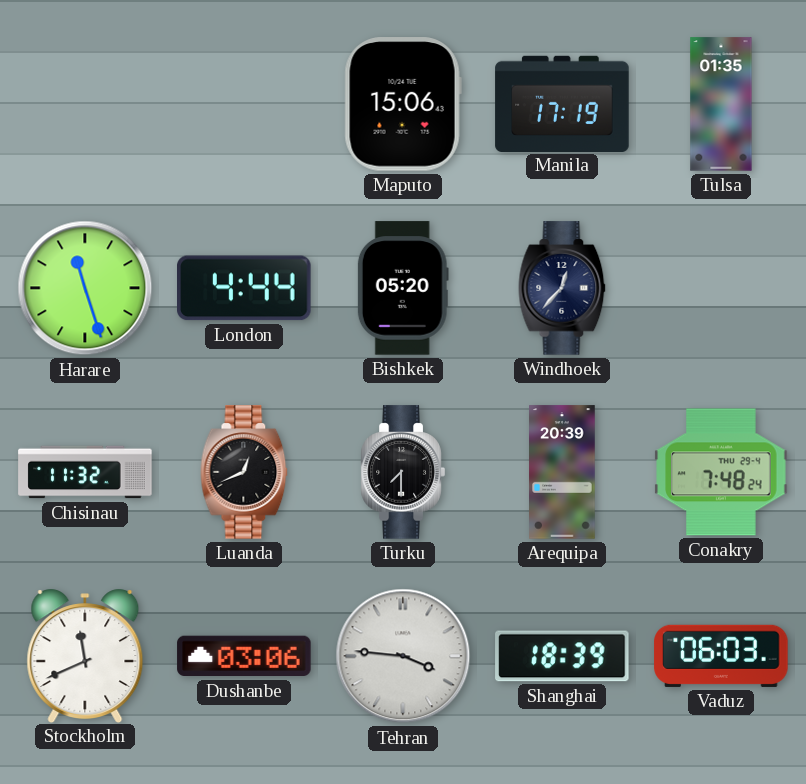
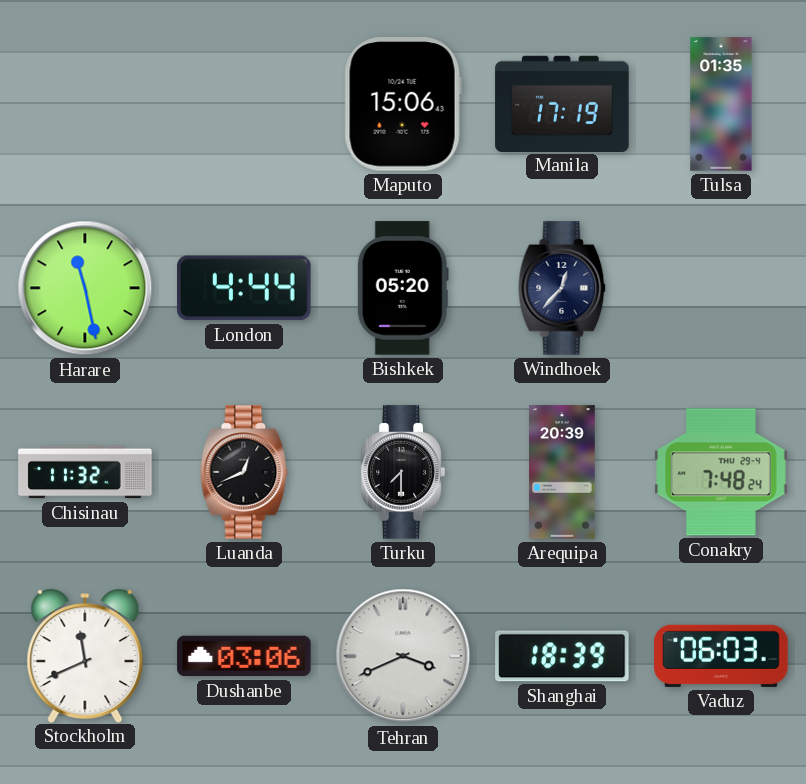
Harare: 11:27 -> 11:28 (85, 288)
Tehran: 3:46 -> 3:41 (403, 656)
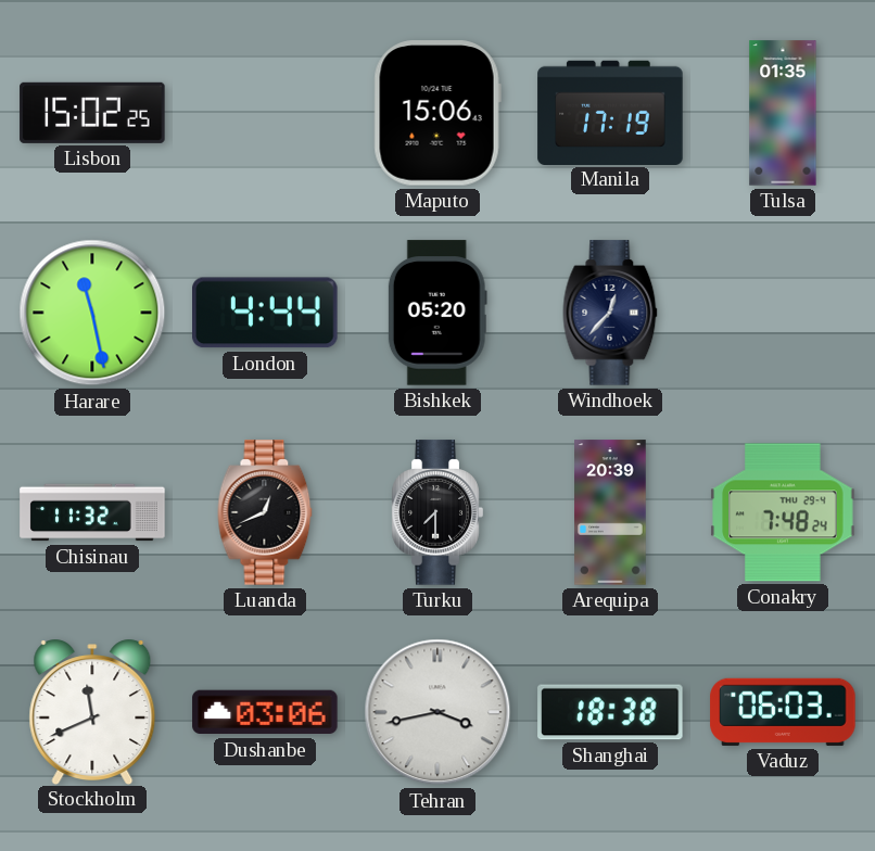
Lisbon: none -> 15:02 (92, 113)
Tehran: 3:41 -> 3:43 (437, 712)
Shanghai: 18:39 -> 18:38 (610, 712)
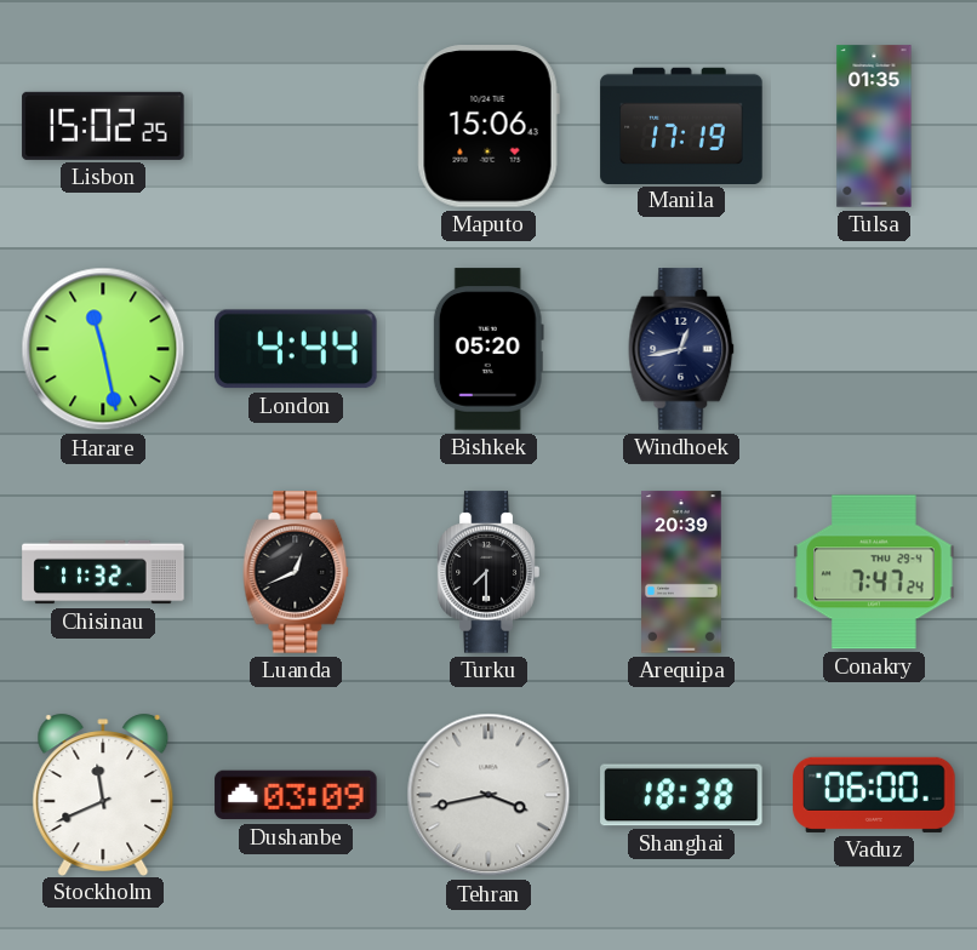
Windhoek: 12:37 -> 12:43 (681, 349)
Conakry: 7:48 -> 7:47 (874, 572)
Dushanbe: 03:06 -> 03:09 (296, 795)
Vaduz: 06:03 -> 06:00 (874, 795)
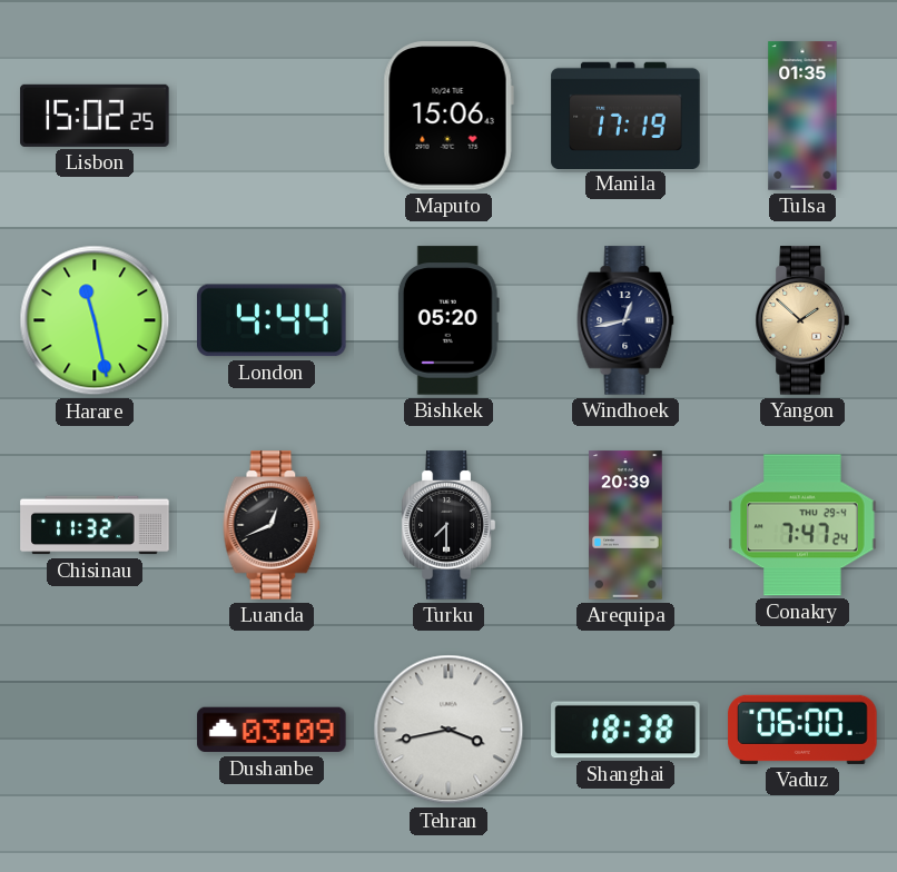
Yangon: none -> 1:52 (802, 320)
Stockholm: 11:41 -> none (103, 794)
